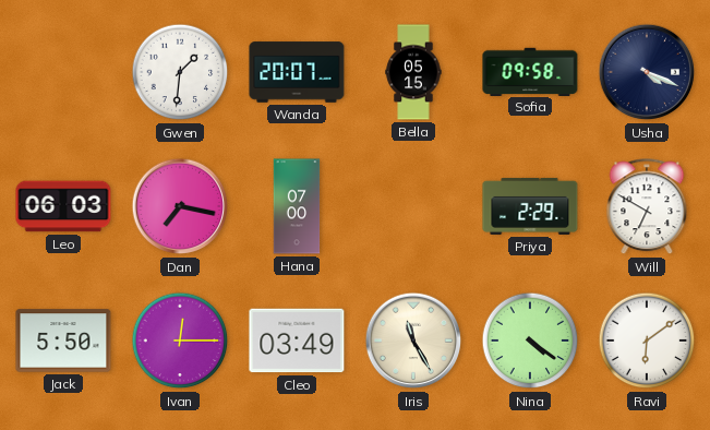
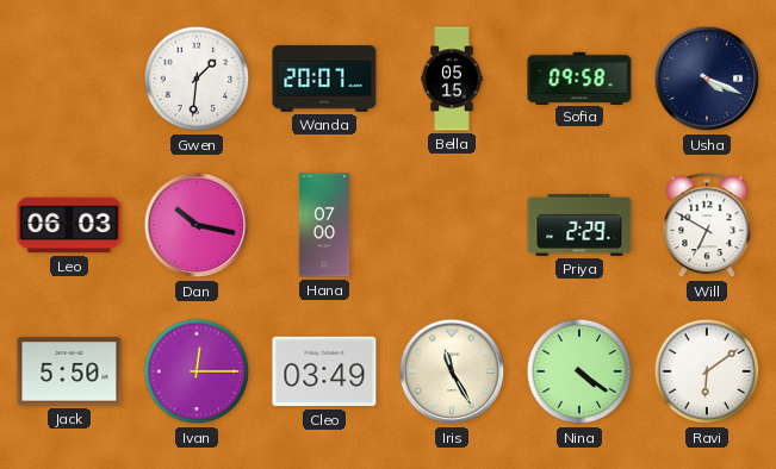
Dan: 7:17 -> 10:17 (197, 225)
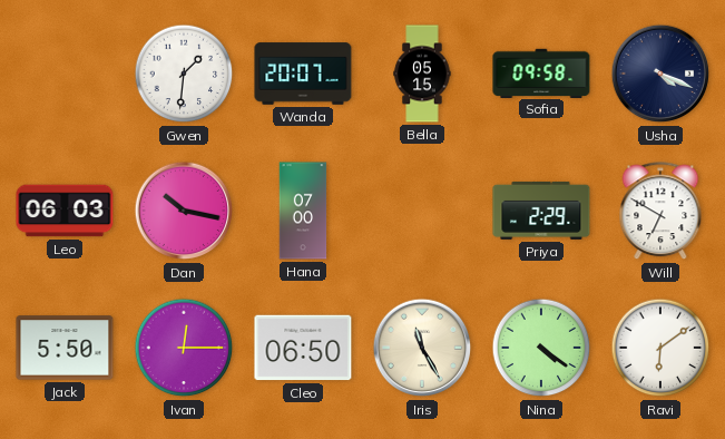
Cleo: 03:49 -> 06:50 (303, 348)
